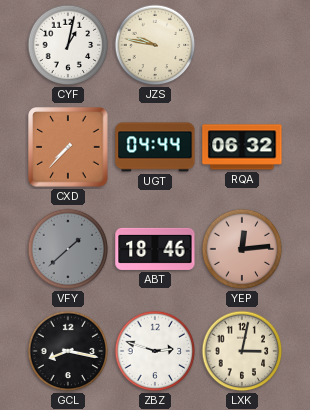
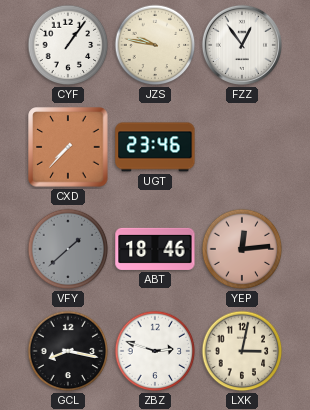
CYF: 1:02 -> 1:06 (68, 45)
FZZ: none -> 12:54 (242, 45)
UGT: 04:44 -> 23:46 (155, 147)
RQA: 06:32 -> none (242, 147)
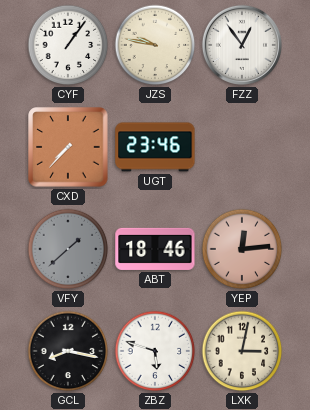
ZBZ: 2:48 -> 5:48 (155, 351)
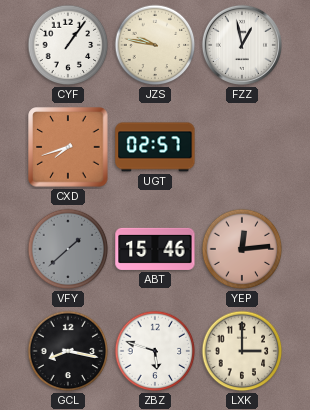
FZZ: 12:54 -> 12:58 (242, 45)
CXD: 7:37 -> 7:42 (68, 147)
UGT: 23:46 -> 02:57 (155, 147)
ABT: 18:46 -> 15:46 (155, 249)
LXK: 3:02 -> 3:00 (242, 351)
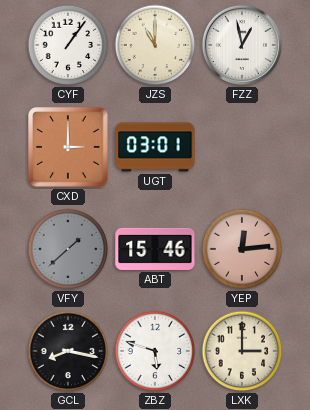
JZS: 9:47 -> 11:00 (155, 45)
CXD: 7:42 -> 3:00 (68, 147)
UGT: 02:57 -> 03:01 (155, 147)
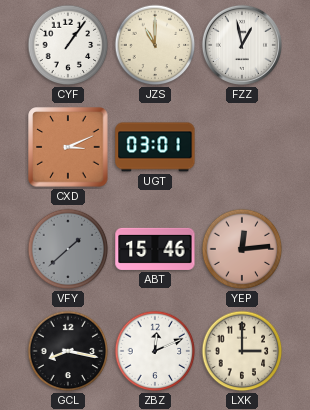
CXD: 3:00 -> 3:11 (68, 147)
ZBZ: 5:48 -> 12:11 (155, 351)
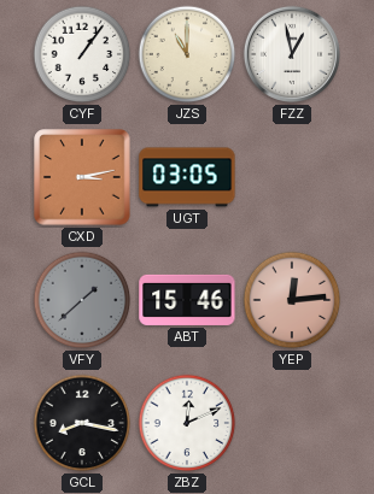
CXD: 3:11 -> 3:13 (82, 177)
UGT: 03:01 -> 03:05 (187, 177)
LXK: 3:00 -> none (242, 351)
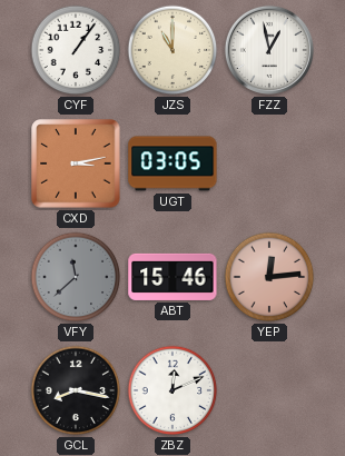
VFY: 1:38 -> 11:38 (76, 277)
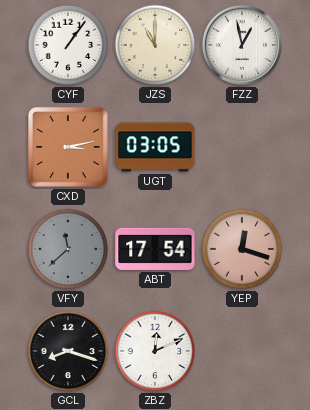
ABT: 15:46 -> 17:54 (155, 249)
YEP: 12:14 -> 12:18 (242, 249)
GCL: 8:17 -> 8:18 (68, 351)
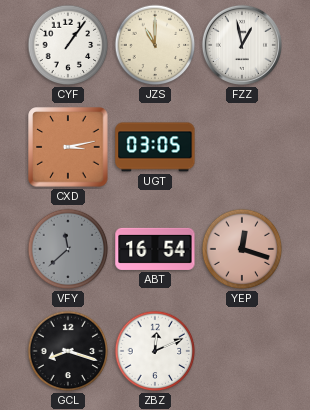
ABT: 17:54 -> 16:54 (155, 249)
